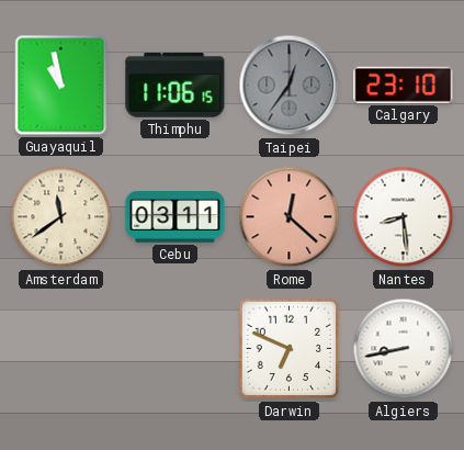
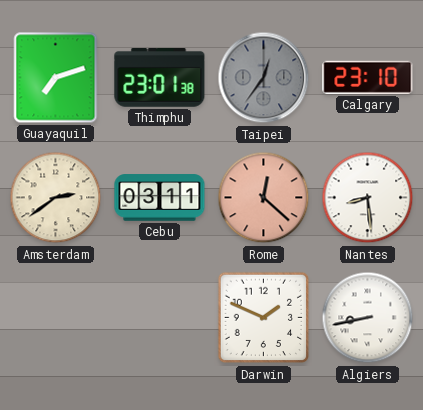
Guayaquil: 10:58 -> 7:12 (56, 78)
Thimphu: 11:06 -> 23:01 (160, 78)
Amsterdam: 11:39 -> 2:39 (56, 198)
Darwin: 6:49 -> 1:49 (264, 318)
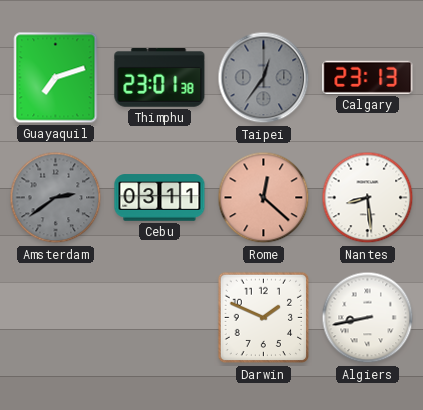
Calgary: 23:10 -> 23:13 (368, 77)
Amsterdam dial: cream -> grey (56, 198)
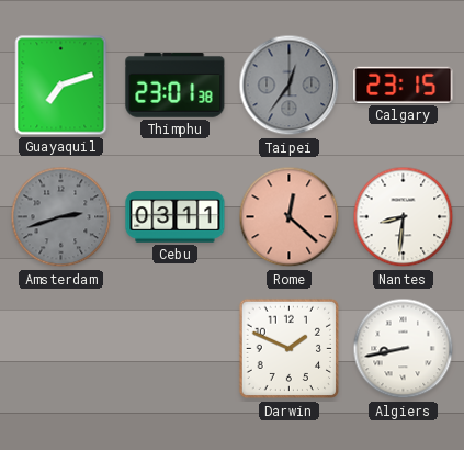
Calgary: 23:13 -> 23:15 (404, 85)
Amsterdam: 2:39 -> 2:42 (61, 217)
Nantes: 8:29 -> 8:31 (404, 217)
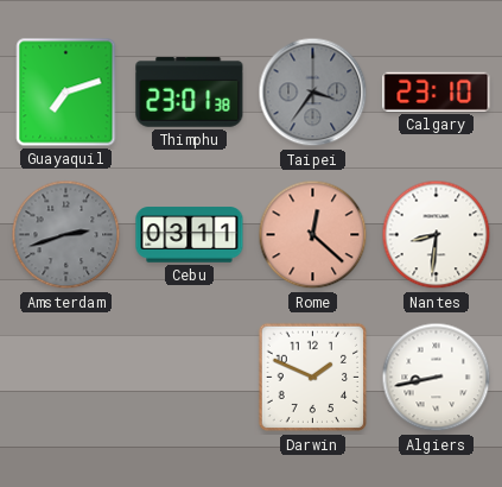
Taipei: 12:36 -> 3:36 (313, 93)
Calgary: 23:15 -> 23:10 (437, 91)
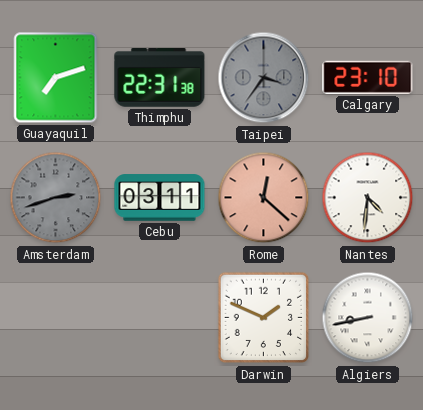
Thimphu: 23:01 -> 22:31 (160, 78)
Nantes: 8:31 -> 4:31 (368, 198)
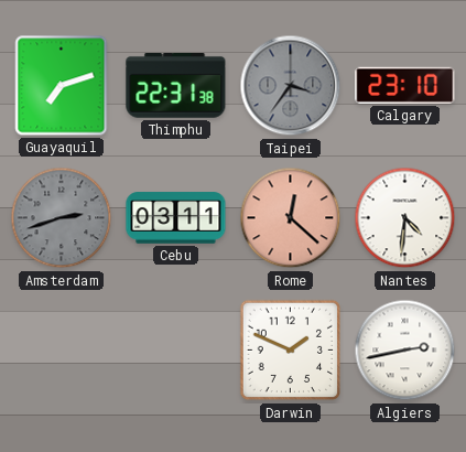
Algiers: 8:43 -> 2:43 (405, 351)
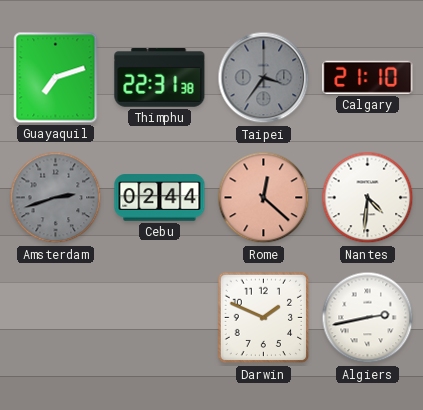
Calgary: 23:10 -> 21:10 (368, 77)
Cebu: 03:11 -> 02:44 (160, 198)
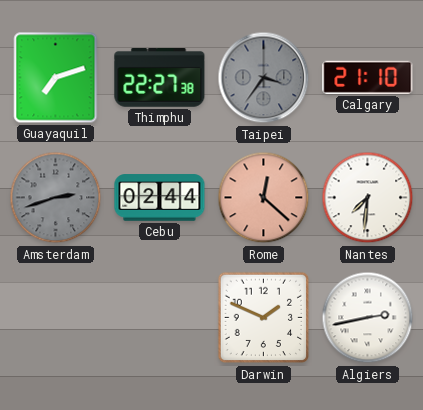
Thimphu: 22:31 -> 22:27 (160, 78)
Nantes: 4:31 -> 7:31 (368, 198)
